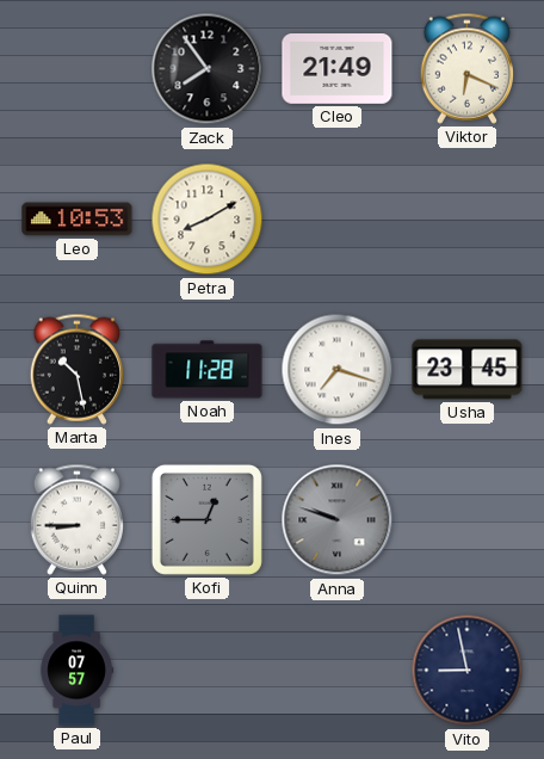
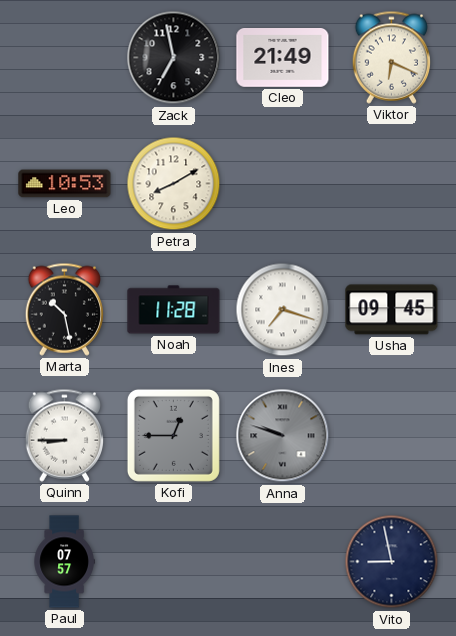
Zack: 7:54 -> 6:58 (174, 58)
Usha: 23:45 -> 09:45 (392, 310)
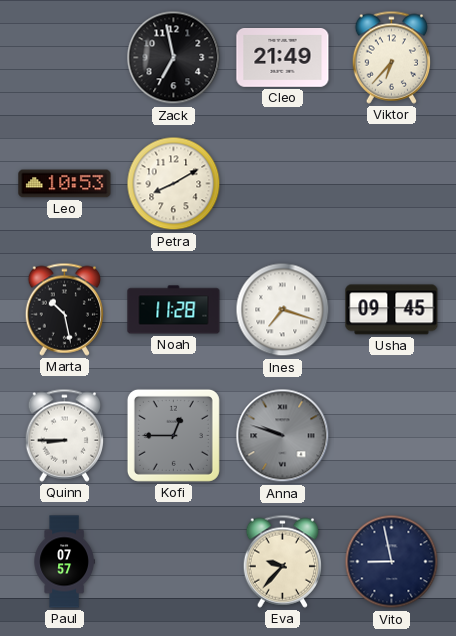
Viktor: 6:19 -> 6:37 (391, 57)
Eva: none -> 9:37 (282, 561)
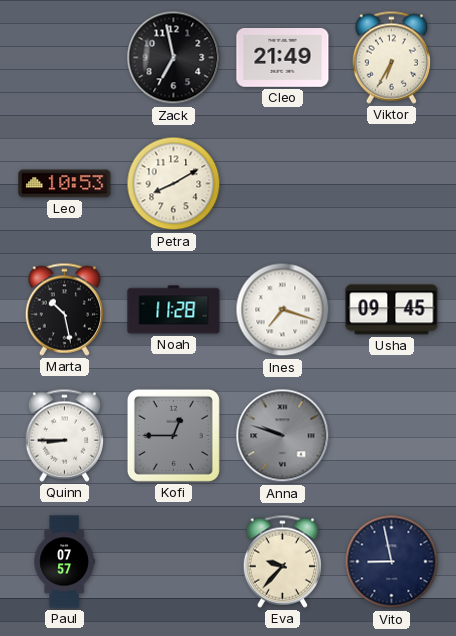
Viktor: 6:37 -> 6:35 (391, 57)
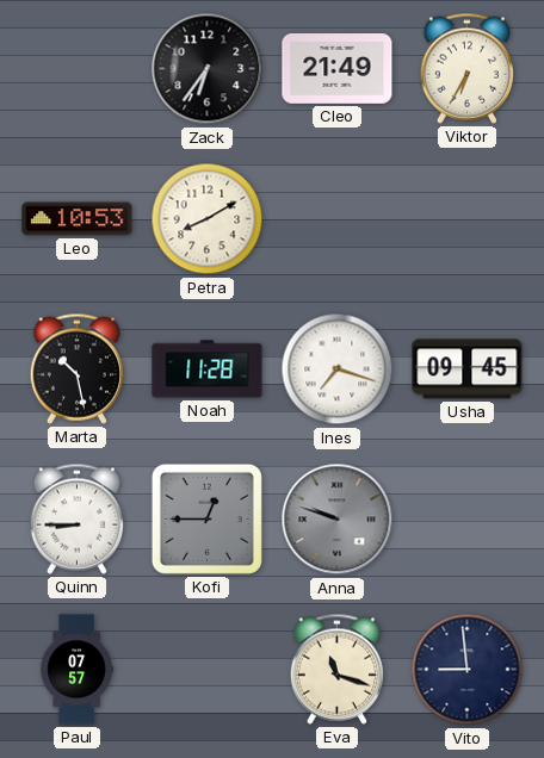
Zack: 6:58 -> 6:36 (208, 69)
Eva: 9:37 -> 11:18 (336, 669)
Vito: 8:58 -> 8:59 (468, 670)
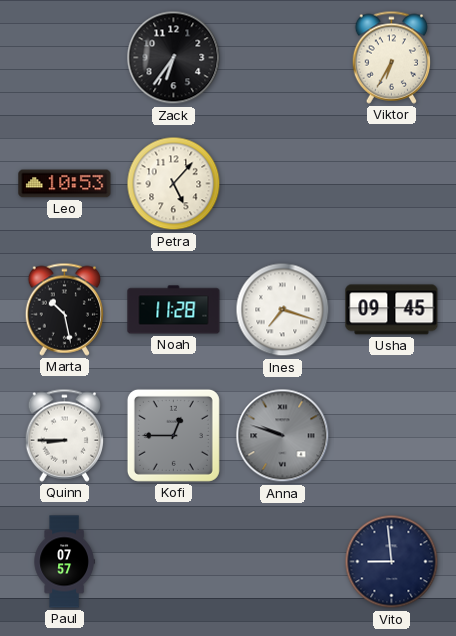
Cleo: 21:49 -> none (338, 69)
Petra: 8:10 -> 5:07 (174, 184)
Eva: 11:18 -> none (336, 669)
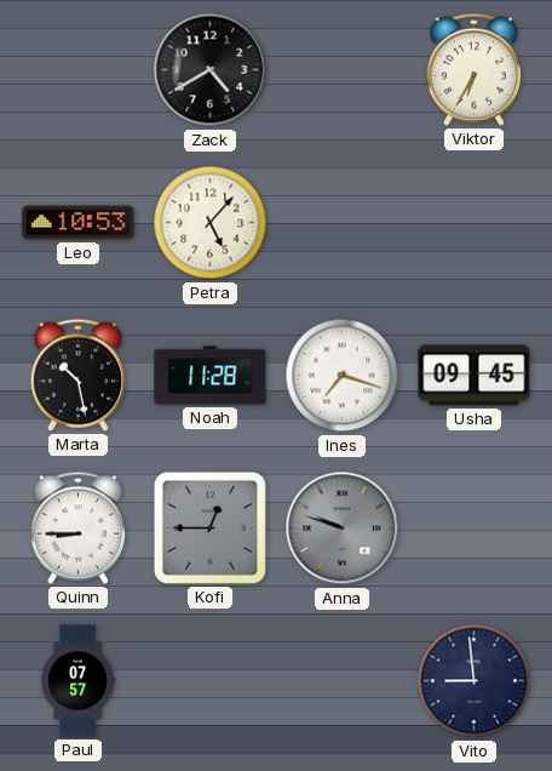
Zack: 6:36 -> 4:40 (211, 70)
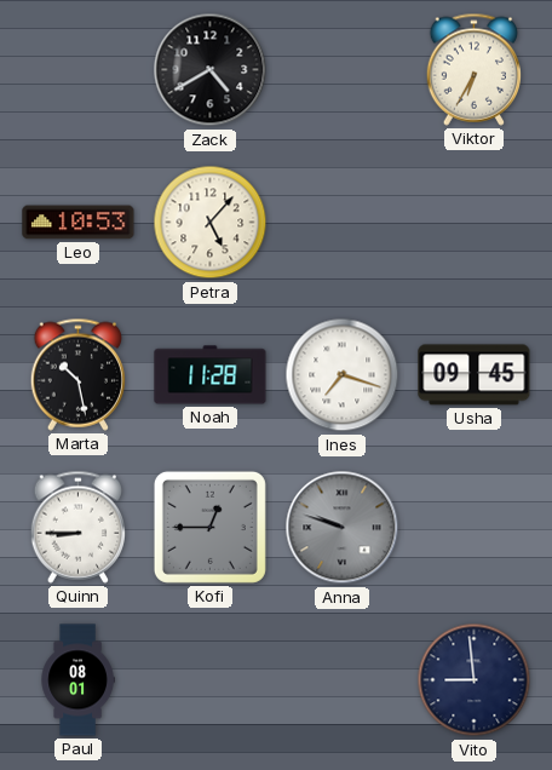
Paul: 07:57 -> 08:01 (77, 680)
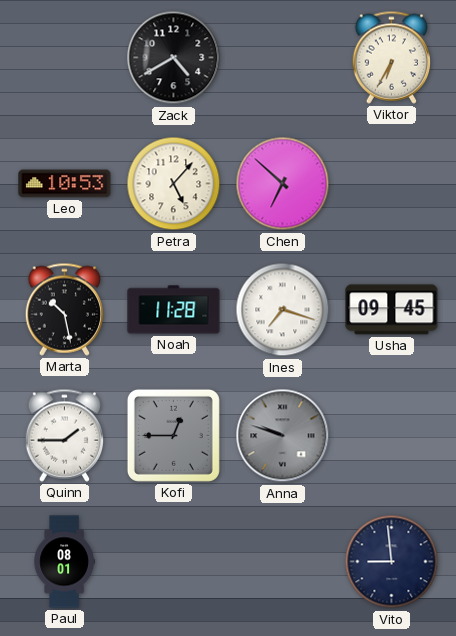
Chen: none -> 6:52 (283, 184)
Quinn: 8:45 -> 1:45 (64, 435)
